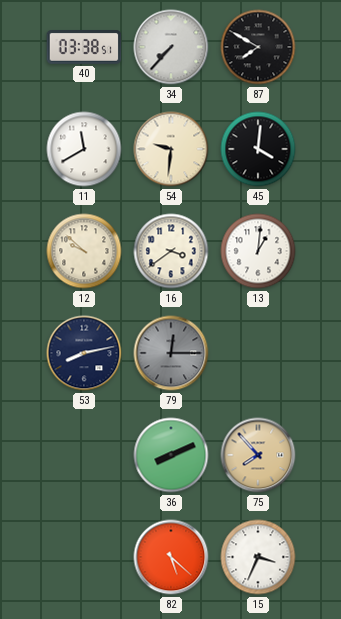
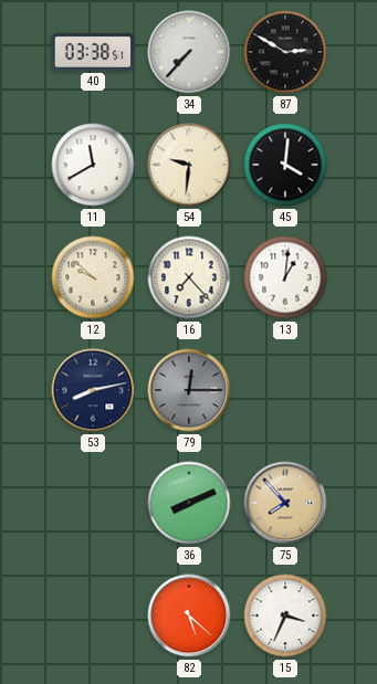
87: 7:50 -> 2:50 (285, 52)
16: 3:39 -> 7:23 (189, 277)
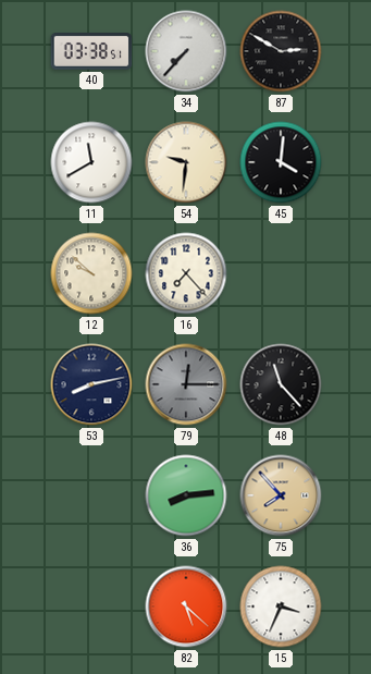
13: 1:01 -> none (285, 277)
48: none -> 11:23 (281, 384)
36: 8:11 -> 8:14 (186, 495)
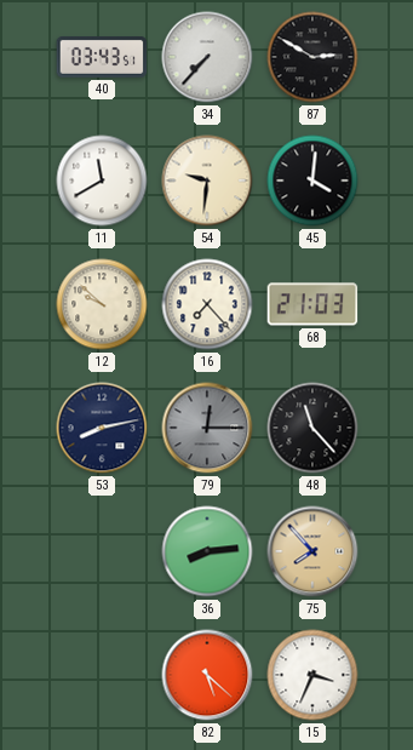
40: 03:38 -> 03:43 (102, 58)
68: none -> 21:03 (312, 304)
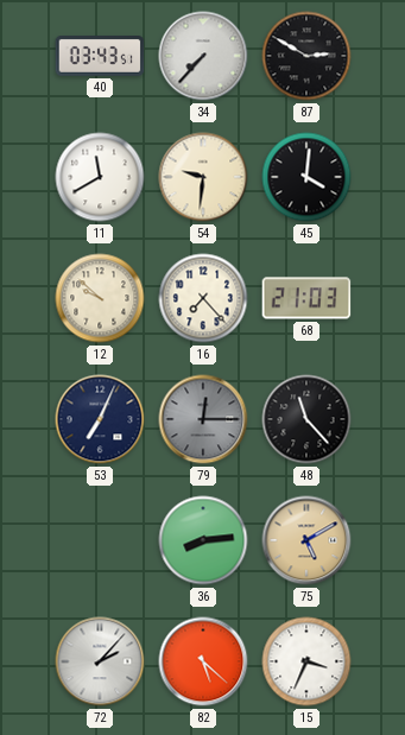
53: 8:13 -> 7:04 (100, 419)
75: 7:53 -> 5:10 (306, 540)
72: none -> 2:07 (100, 661)
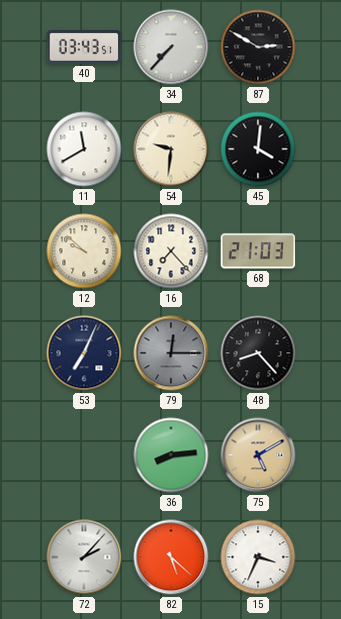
48: 11:23 -> 8:23 (258, 353)
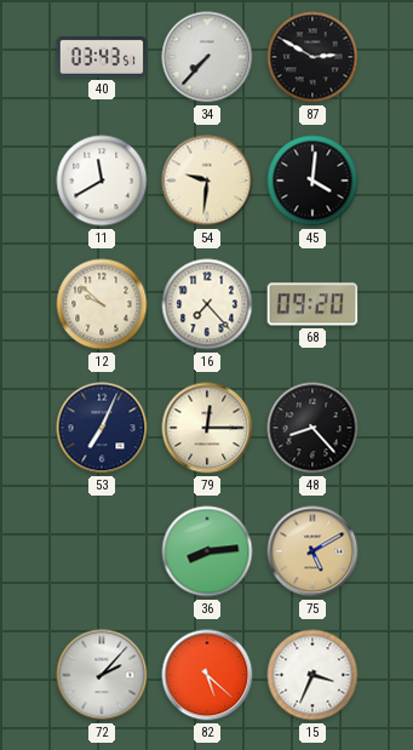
68: 21:03 -> 09:20 (312, 304)
79 dial: grey -> cream (207, 428)
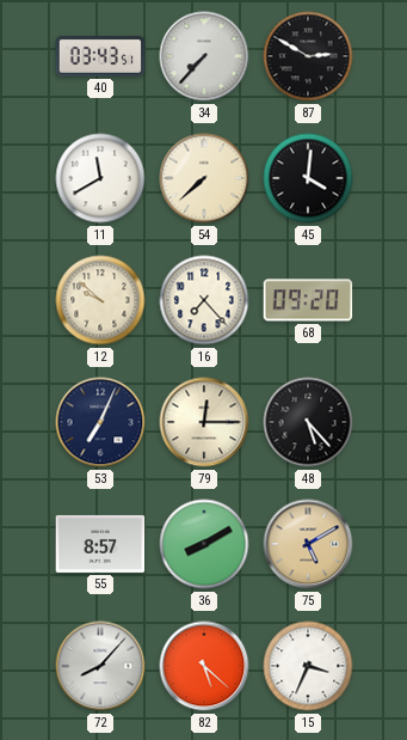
54: 9:31 -> 7:38 (204, 178)
48: 8:23 -> 5:23 (308, 422)
55: none -> 8:57 (100, 544)
36: 8:14 -> 8:10 (204, 544)
72: 2:07 -> 8:07 (100, 666)
